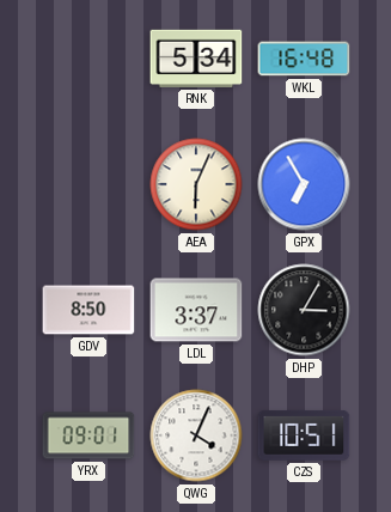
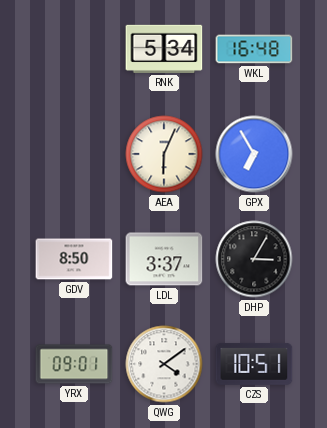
QWG: 4:04 -> 4:09 (164, 364)
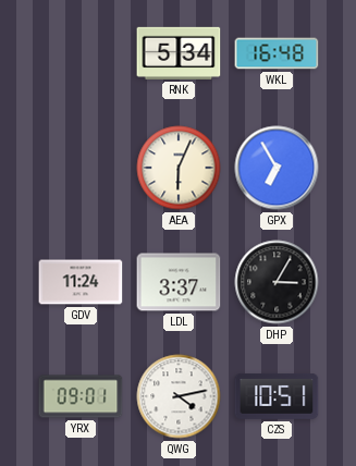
GDV: 8:50 -> 11:24 (81, 282)
QWG: 4:09 -> 4:13 (179, 396)
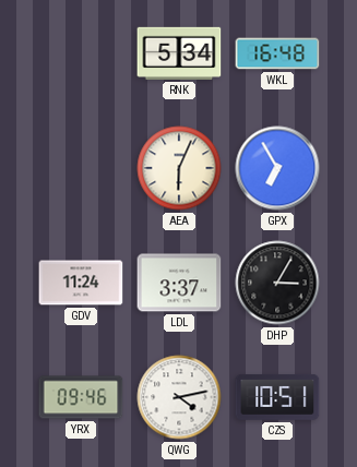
YRX: 09:01 -> 09:46 (81, 397)
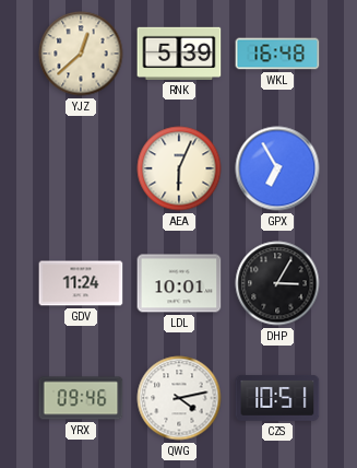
YJZ: none -> 12:38 (81, 54)
RNK: 5:34 -> 5:39 (179, 54)
LDL: 3:37 -> 10:01 (179, 283)
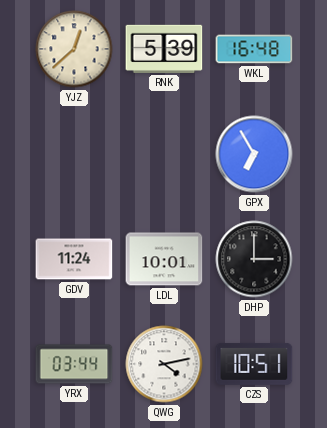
AEA: 6:04 -> none (179, 168)
DHP: 3:05 -> 3:00 (254, 259)
YRX: 09:46 -> 03:44 (74, 364)
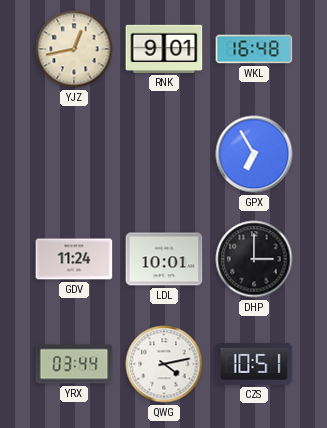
YJZ: 12:38 -> 12:43 (74, 49)
RNK: 5:39 -> 9:01 (164, 49)
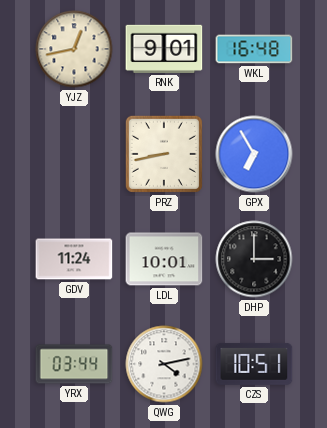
PRZ: none -> 8:43 (164, 154)
